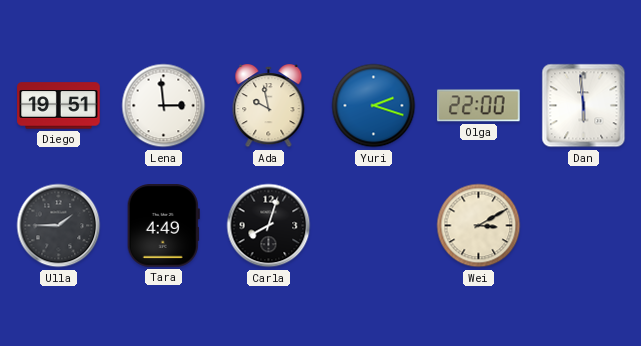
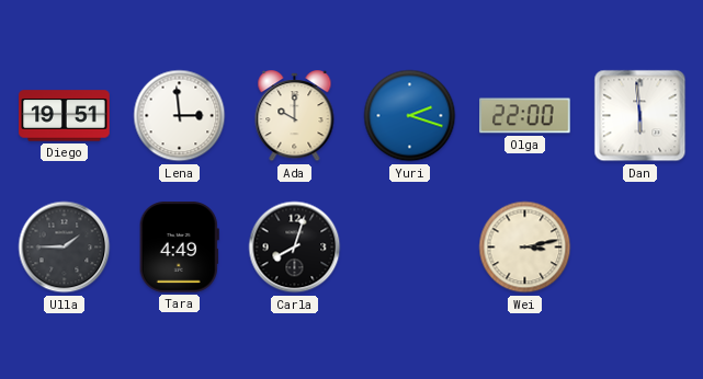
Ada: 9:58 -> 10:00 (295, 117)
Wei: 3:10 -> 3:13 (525, 248)
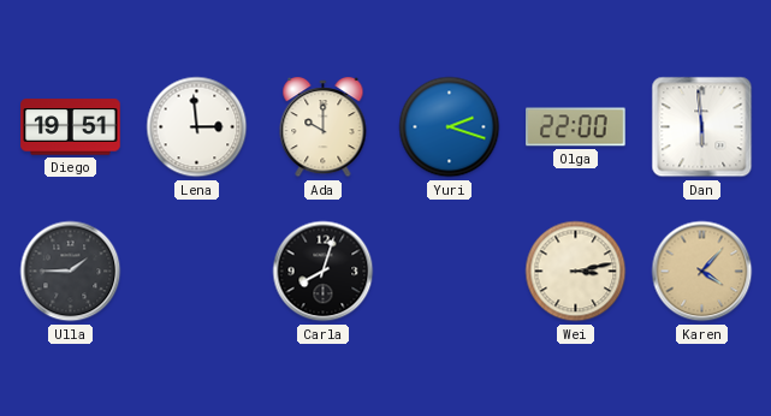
Tara: 4:49 -> none (179, 248)
Karen: none -> 4:07 (702, 272)
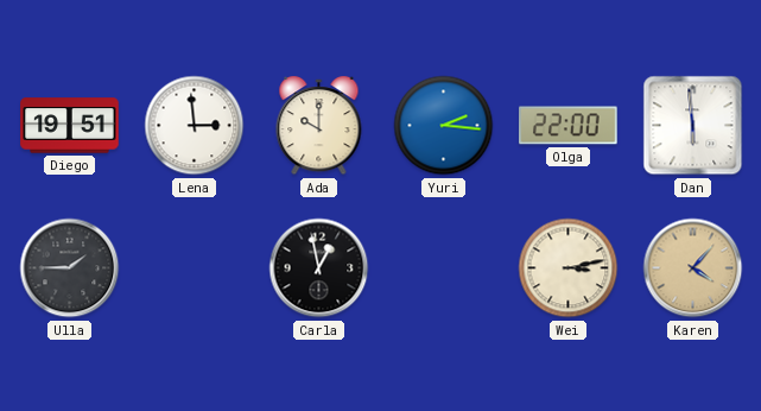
Yuri: 2:18 -> 2:16 (444, 126)
Carla: 8:03 -> 12:58 (319, 268)
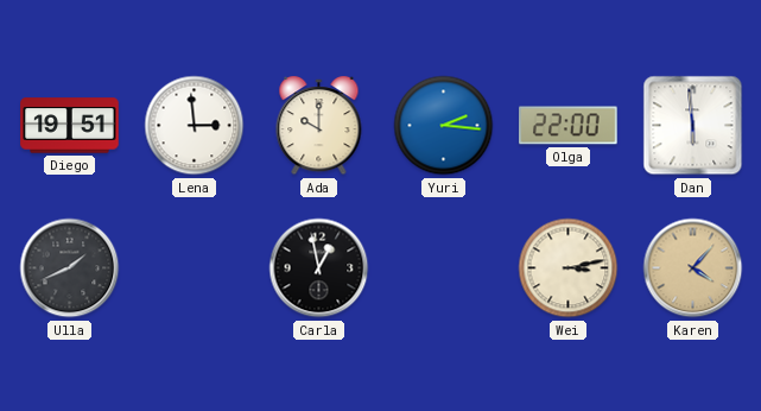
Ulla: 1:45 -> 1:41 (70, 268)
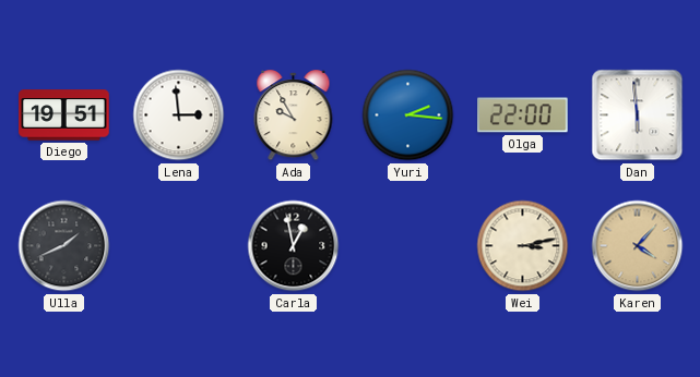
Ada: 10:00 -> 9:55 (294, 117)
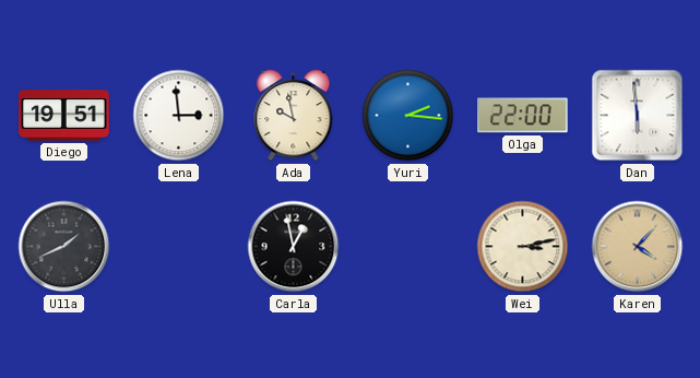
Ada: 9:55 -> 9:58 (294, 117)
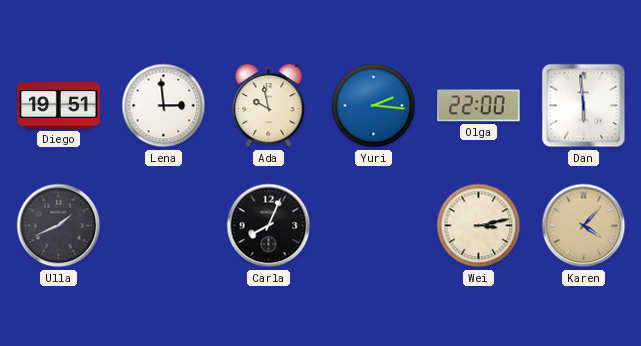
Carla: 12:58 -> 8:04 (269, 226)
